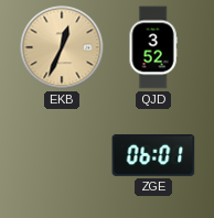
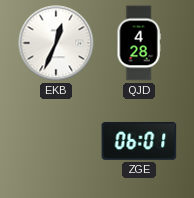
EKB dial: champagne -> white (56, 43)
QJD: 3:52 -> 4:28 (139, 43)
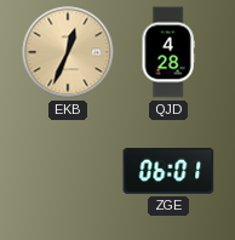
EKB dial: white -> champagne (68, 52)
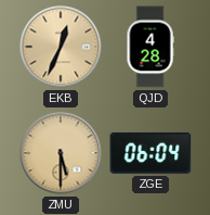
ZMU: none -> 5:30 (61, 153)
ZGE: 06:01 -> 06:04 (150, 153)
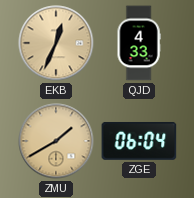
QJD: 4:28 -> 4:33 (139, 43)
ZMU: 5:30 -> 1:40 (56, 141)
